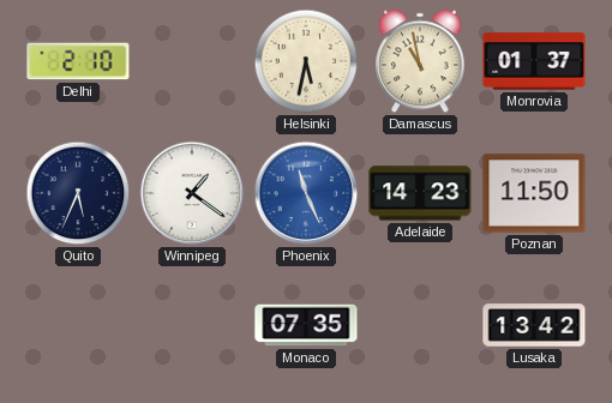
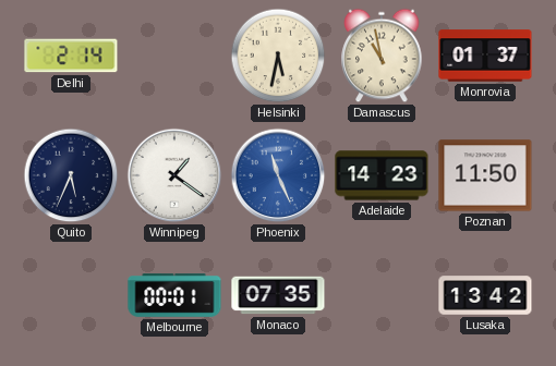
Delhi: 2:10 -> 2:14 (71, 56)
Melbourne: none -> 00:01 (174, 295)
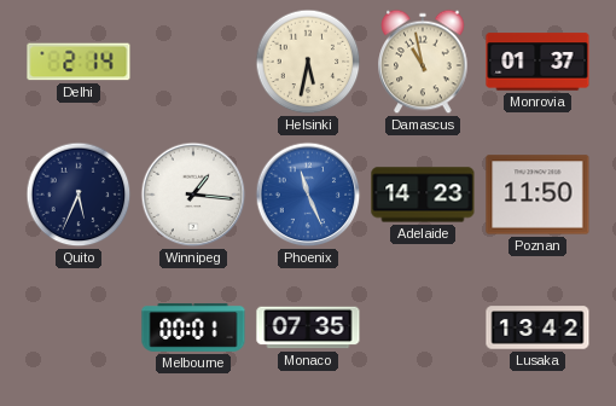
Winnipeg: 1:21 -> 1:16 (193, 195)
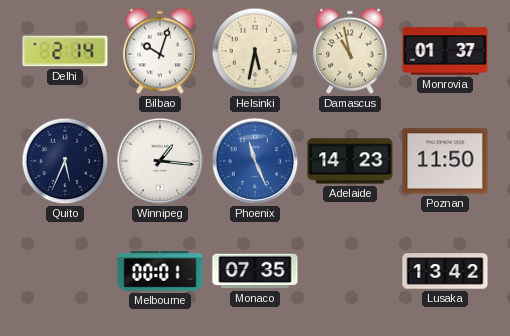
Bilbao: none -> 10:03 (160, 51)
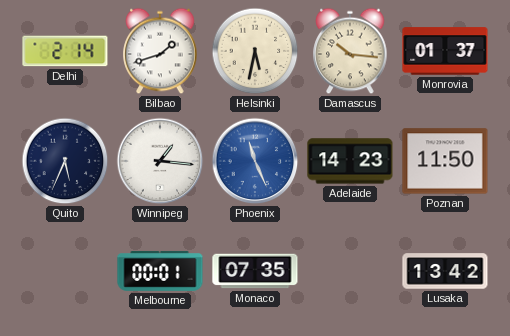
Bilbao: 10:03 -> 1:42 (160, 51)
Damascus: 10:58 -> 10:16 (350, 51)
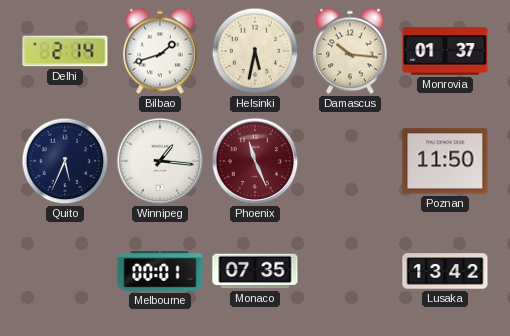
Phoenix dial: blue -> burgundy (255, 161)
Adelaide: 14:23 -> none (350, 161)
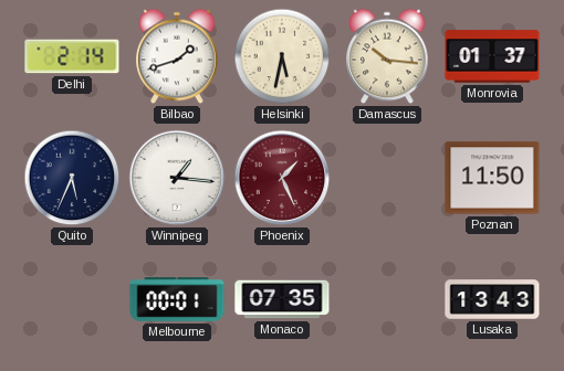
Phoenix: 11:26 -> 1:26 (282, 178)
Lusaka: 13:42 -> 13:43 (492, 299)
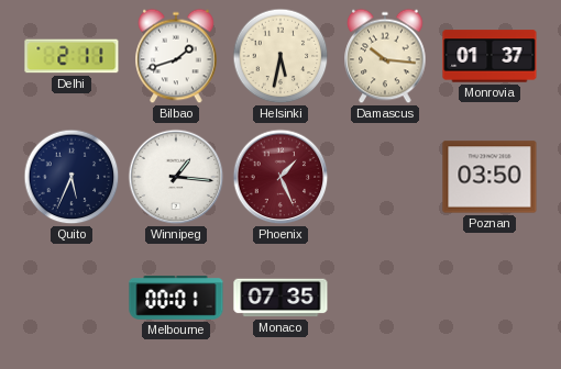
Delhi: 2:14 -> 2:11 (71, 56)
Poznan: 11:50 -> 03:50 (490, 177)
Lusaka: 13:43 -> none (492, 299)
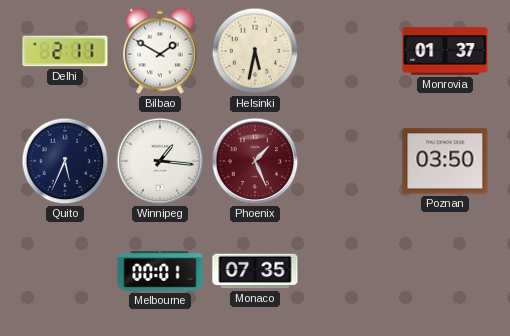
Bilbao: 1:42 -> 1:50 (160, 51)
Damascus: 10:16 -> none (385, 56)
